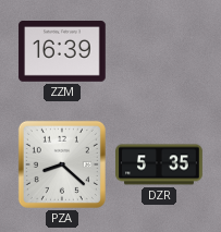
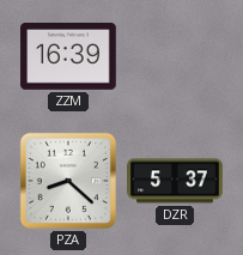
DZR: 5:35 -> 5:37 (175, 181)
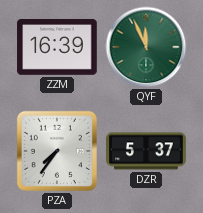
QYF: none -> 11:56 (146, 47)
PZA: 8:22 -> 7:36 (57, 151)
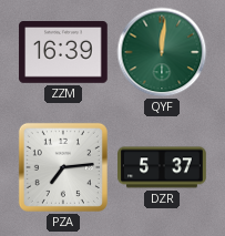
QYF: 11:56 -> 12:01 (162, 52)
PZA: 7:36 -> 7:14 (63, 167)
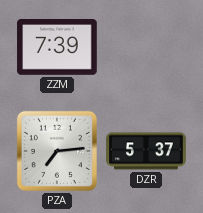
ZZM: 16:39 -> 7:39 (57, 48)
QYF: 12:01 -> none (162, 52)
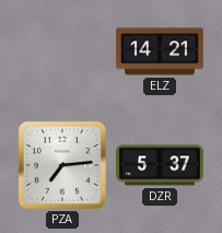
ZZM: 7:39 -> none (57, 48)
ELZ: none -> 14:21 (160, 51)
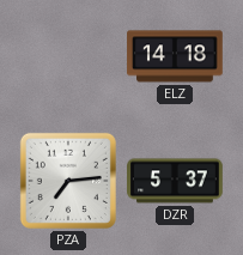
ELZ: 14:21 -> 14:18 (175, 56)
